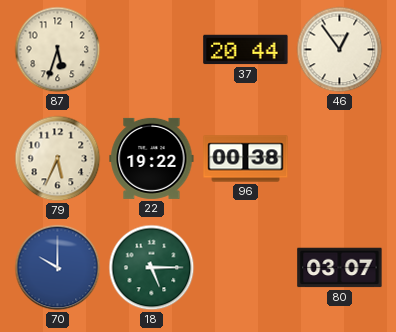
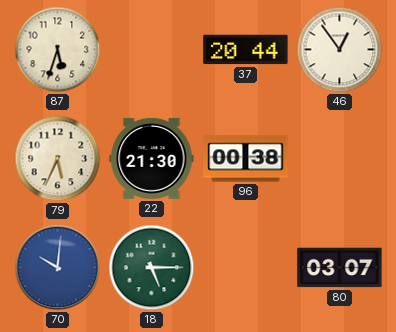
22: 19:22 -> 21:30 (152, 158)
70: 10:00 -> 10:01 (58, 268)
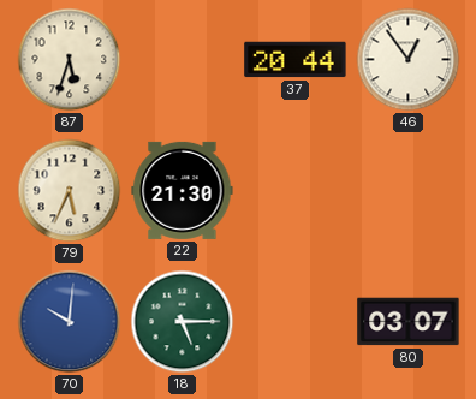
96: 00:38 -> none (246, 159)
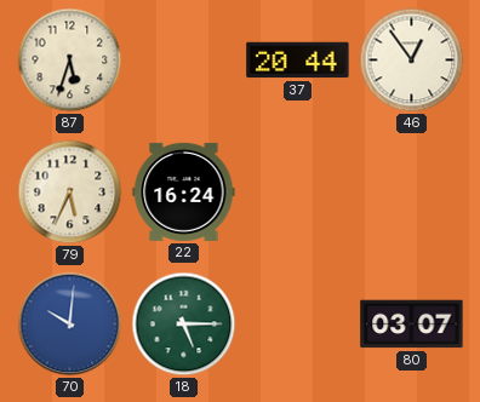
22: 21:30 -> 16:24 (184, 191)
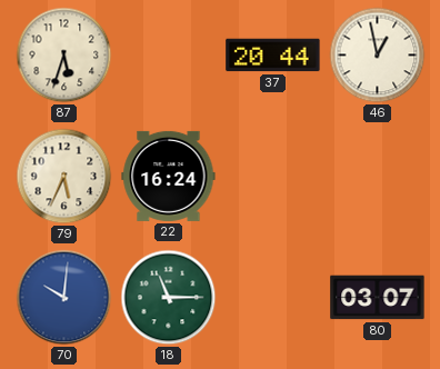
46: 12:54 -> 12:58 (378, 56)
18: 5:15 -> 11:15 (169, 298)
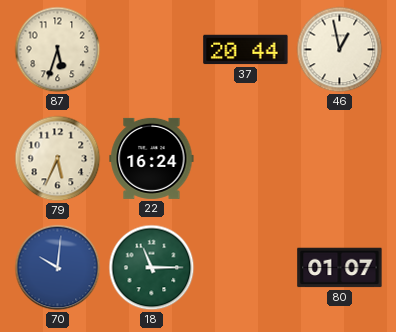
80: 03:07 -> 01:07 (340, 268)
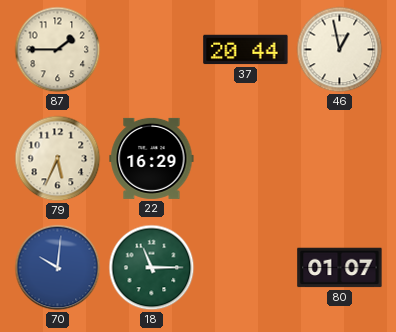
87: 5:33 -> 1:45 (58, 50)
22: 16:24 -> 16:29 (152, 158)
